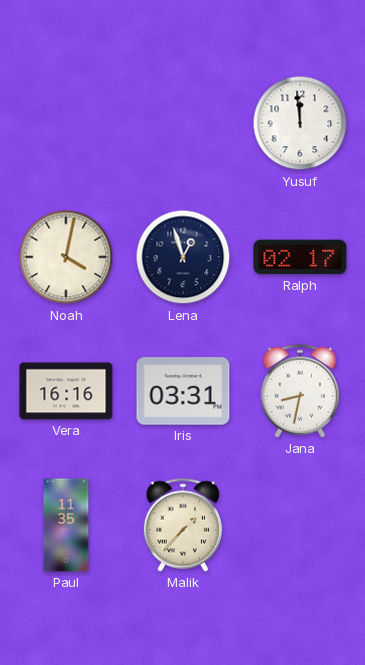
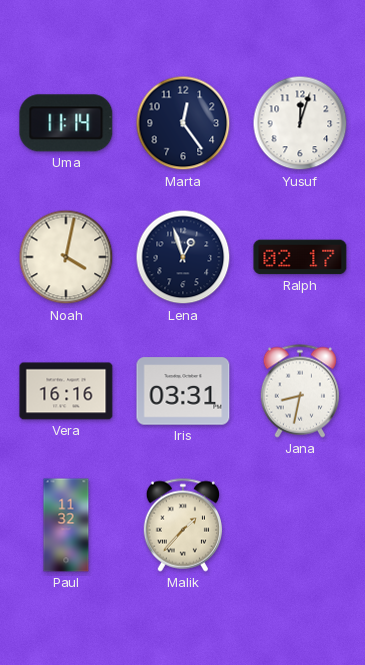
Uma: none -> 11:14 (66, 123)
Marta: none -> 12:24 (183, 123)
Yusuf: 11:59 -> 12:03 (300, 123)
Paul: 11:35 -> 11:32 (66, 525)
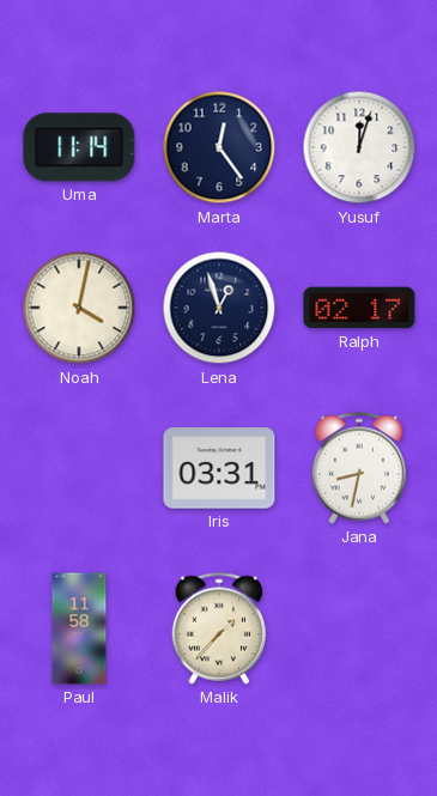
Vera: 16:16 -> none (66, 391)
Paul: 11:32 -> 11:58 (79, 628)
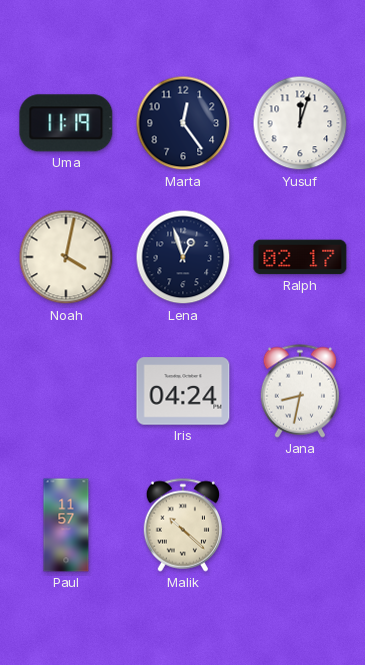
Uma: 11:14 -> 11:19 (66, 123)
Iris: 03:31 -> 04:24 (183, 391)
Paul: 11:58 -> 11:57 (66, 525)
Malik: 1:37 -> 10:22 (183, 525)
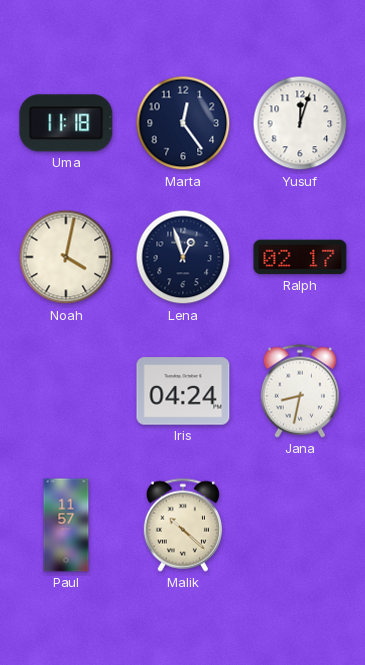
Uma: 11:19 -> 11:18 (66, 123)
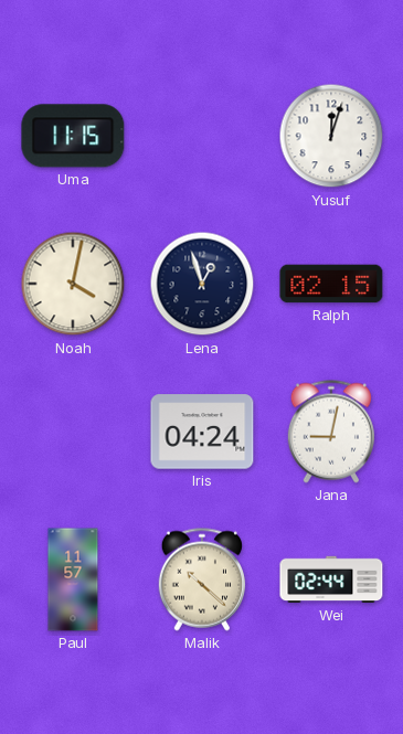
Uma: 11:18 -> 11:15 (73, 136)
Marta: 12:24 -> none (183, 123)
Ralph: 02:17 -> 02:15 (331, 284)
Jana: 8:32 -> 9:02 (331, 432)
Wei: none -> 02:44 (331, 579)
